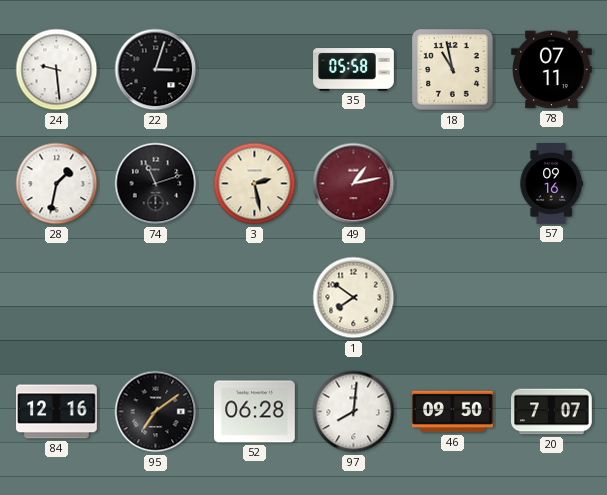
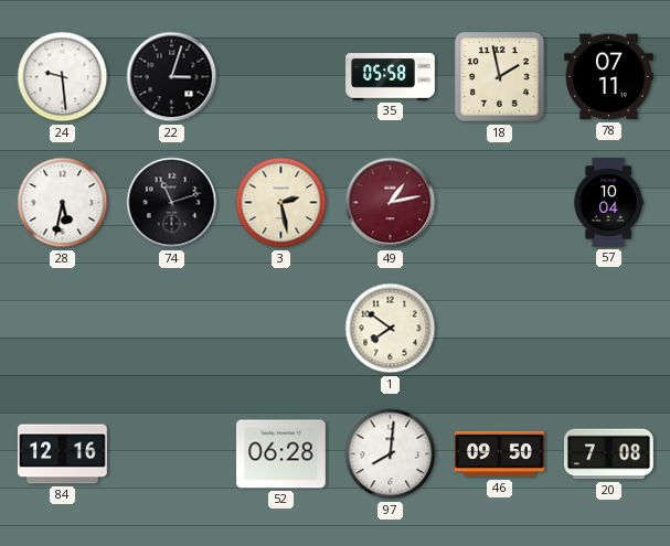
18: 10:58 -> 1:58 (500, 77)
28: 1:32 -> 5:32 (63, 203)
57: 09:16 -> 10:04 (608, 203)
95: 7:09 -> none (156, 412)
20: 7:07 -> 7:08 (609, 454)
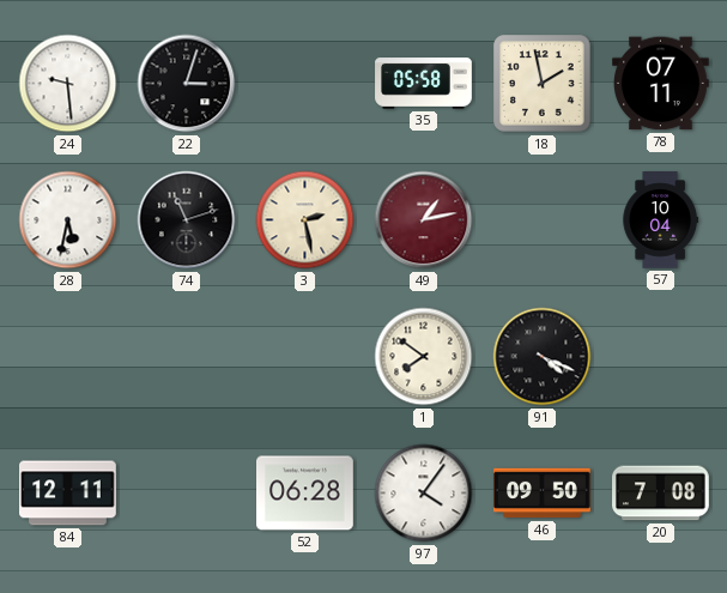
91: none -> 4:19 (543, 357)
84: 12:16 -> 12:11 (68, 494)
97: 8:01 -> 4:06 (424, 494)
